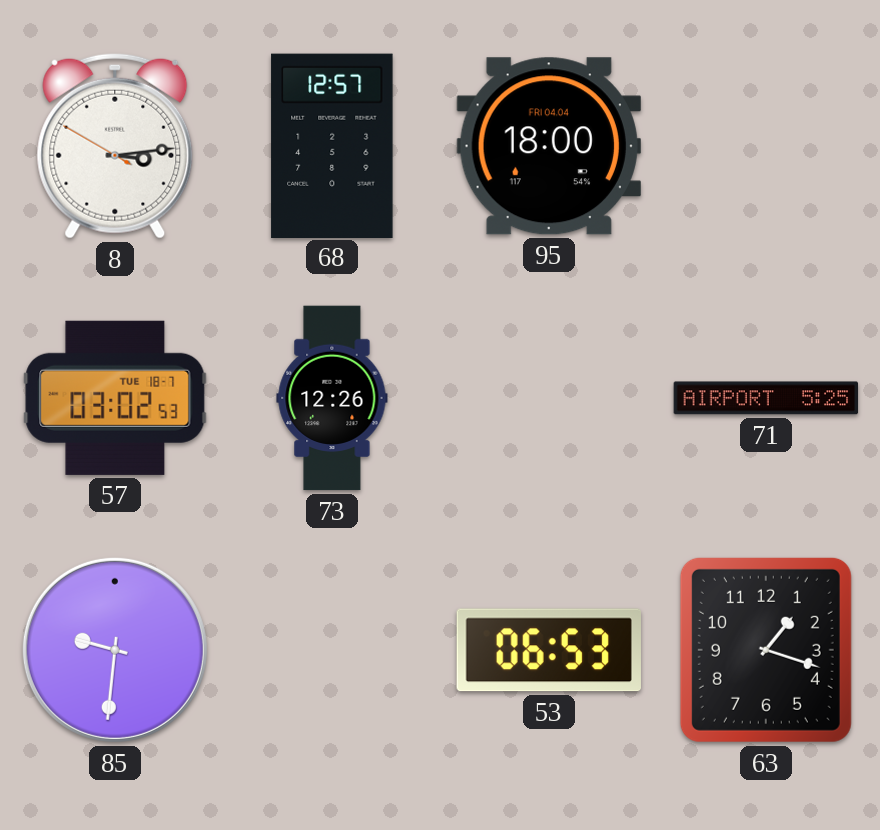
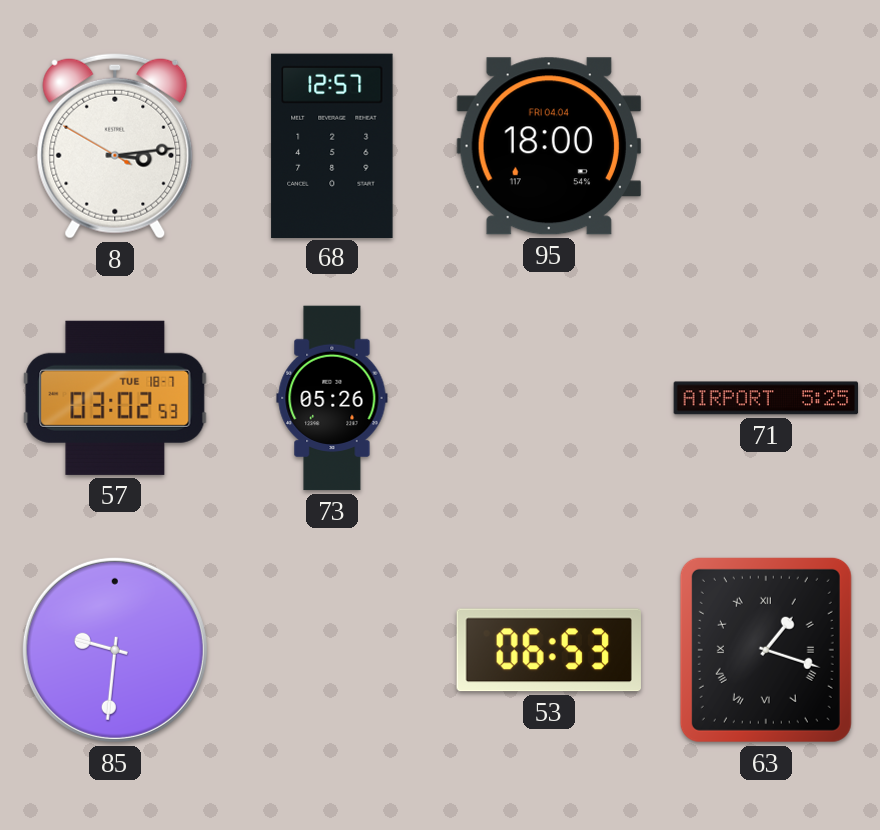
73: 12:26 -> 05:26 (332, 398)
63 numerals: Arabic -> Roman (766, 650)
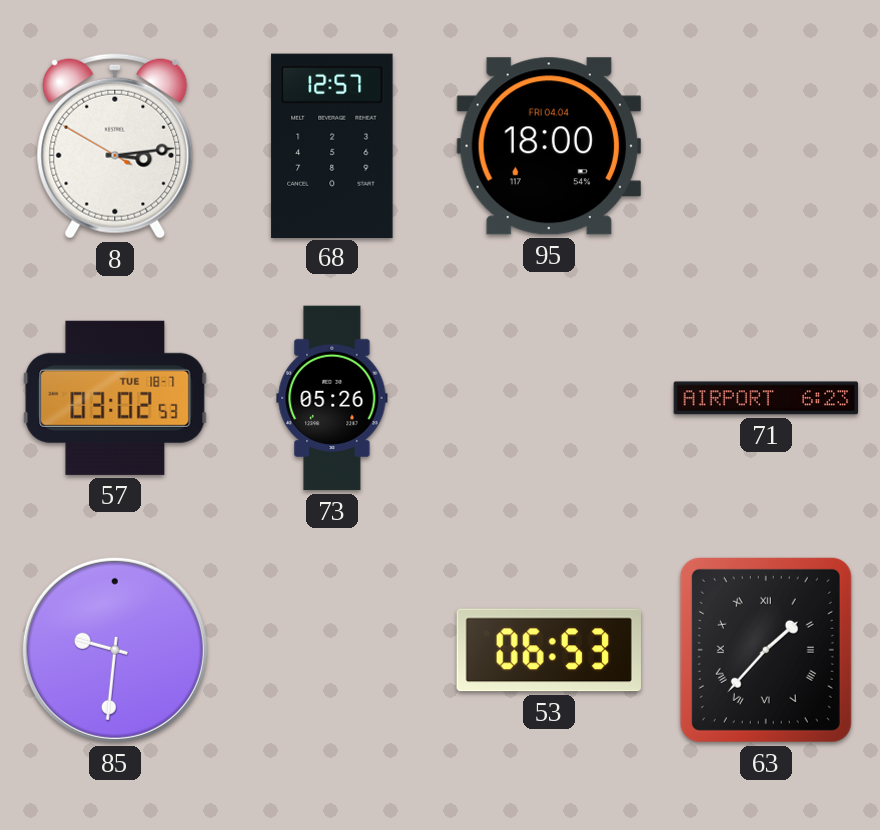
71: 5:25 -> 6:23 (766, 398)
63: 1:18 -> 1:37 (766, 650)
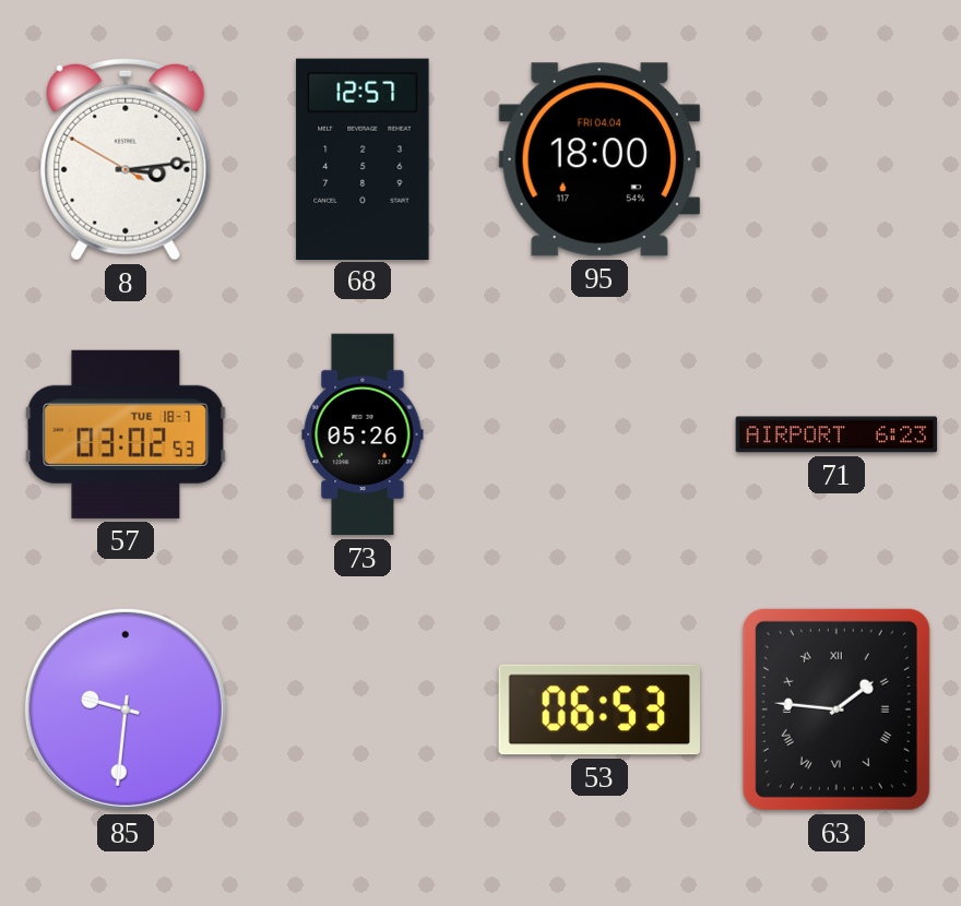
63: 1:37 -> 1:46 (837, 710)
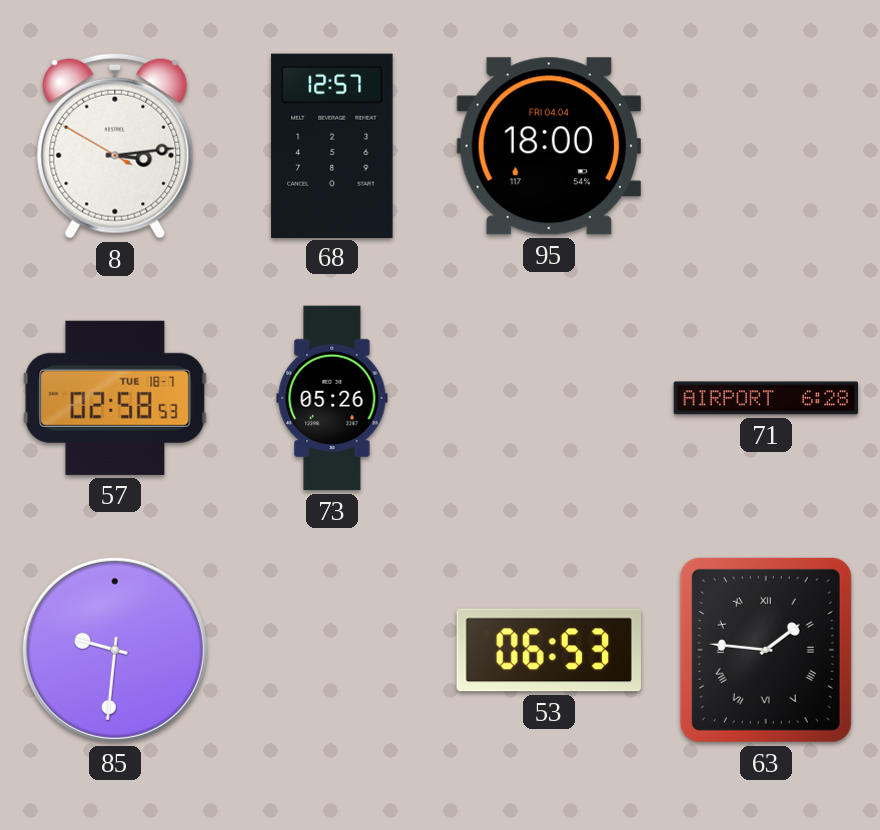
57: 03:02 -> 02:58 (115, 398)
71: 6:23 -> 6:28 (766, 398)
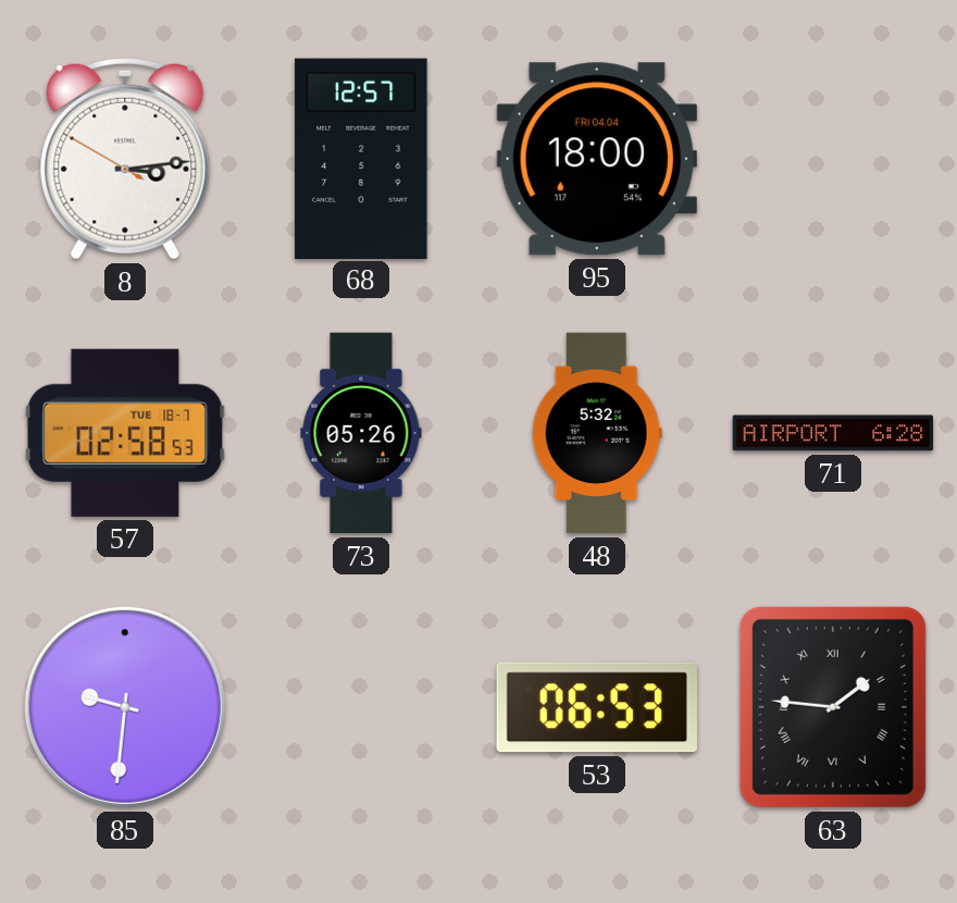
48: none -> 5:32 (597, 433)
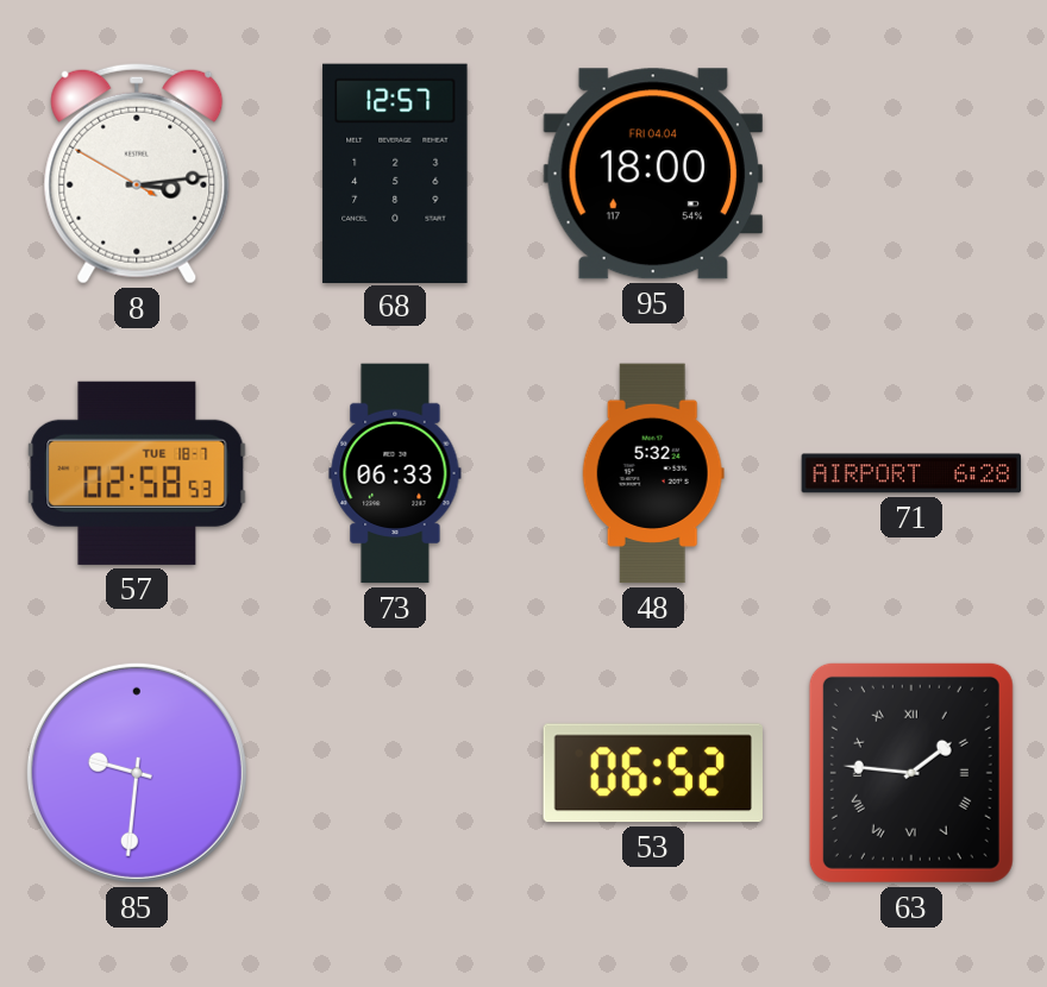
73: 05:26 -> 06:33 (395, 473)
53: 06:53 -> 06:52 (653, 773)
